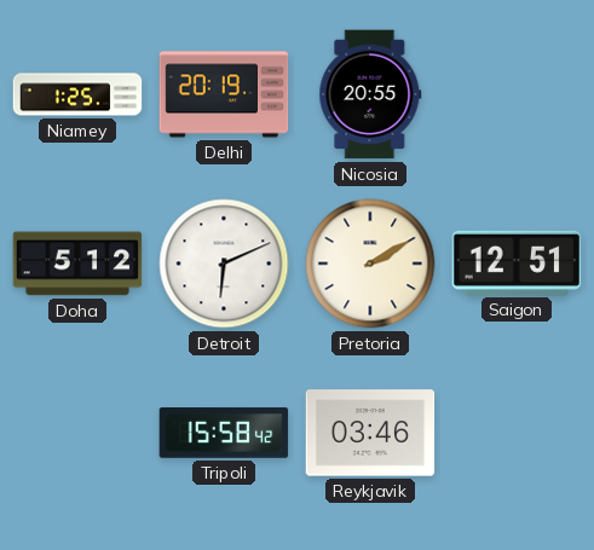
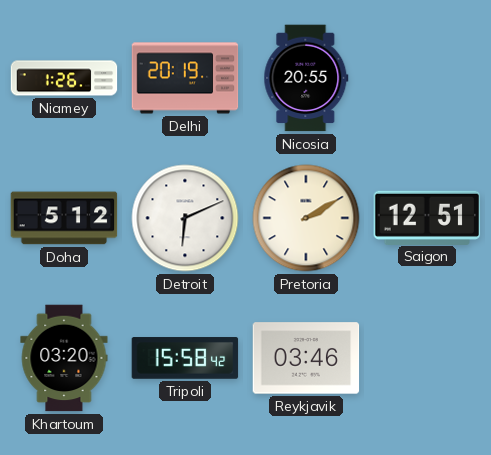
Niamey: 1:25 -> 1:26 (64, 78)
Khartoum: none -> 03:20 (64, 358)
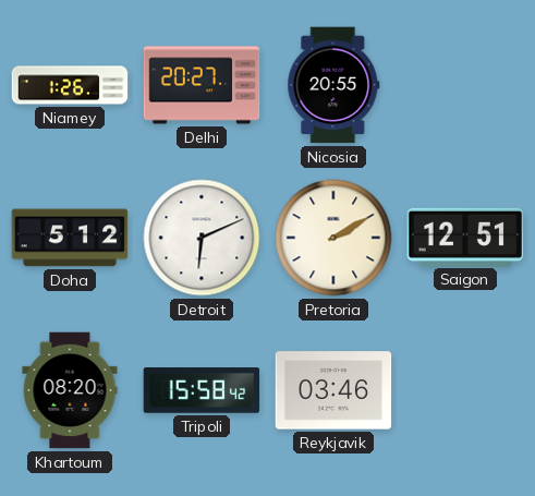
Delhi: 20:19 -> 20:27 (202, 85)
Khartoum: 03:20 -> 08:20 (70, 390)
